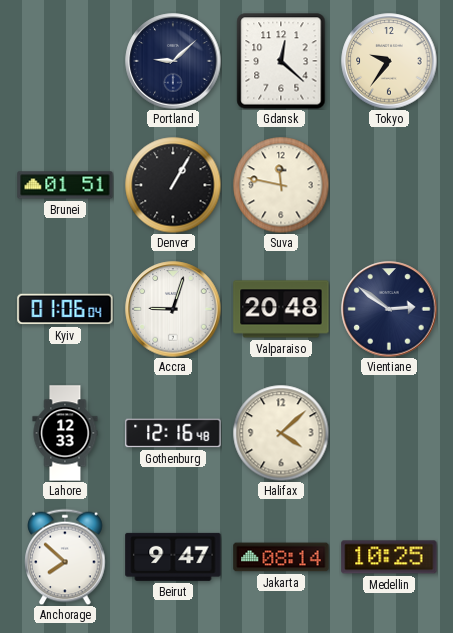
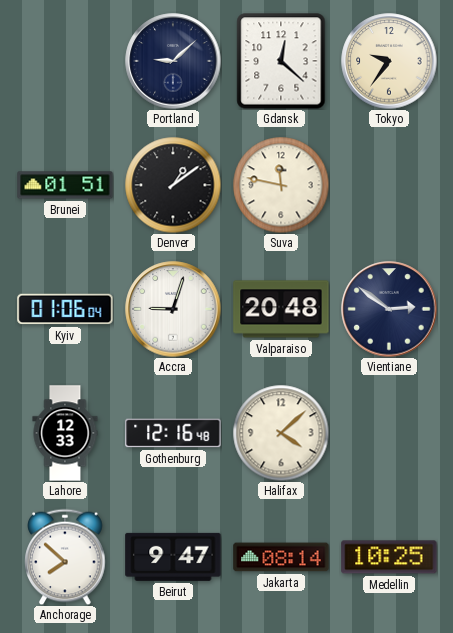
Denver: 1:05 -> 1:09 (173, 185)
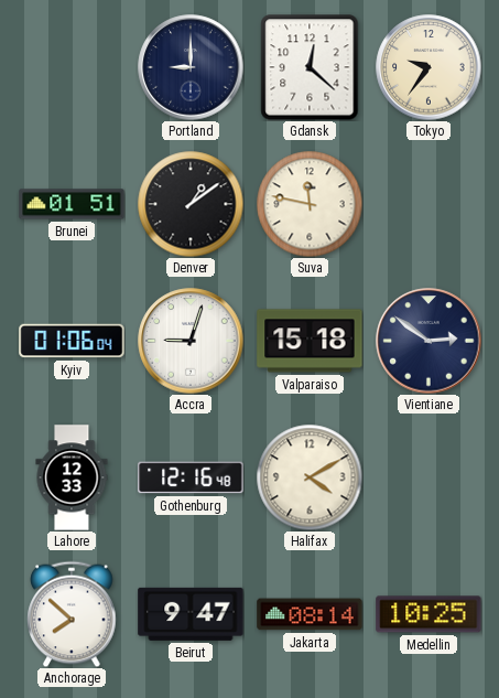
Portland: 9:08 -> 9:00 (191, 67)
Valparaiso: 20:48 -> 15:18 (310, 341)
Halifax: 4:08 -> 4:10 (310, 477)
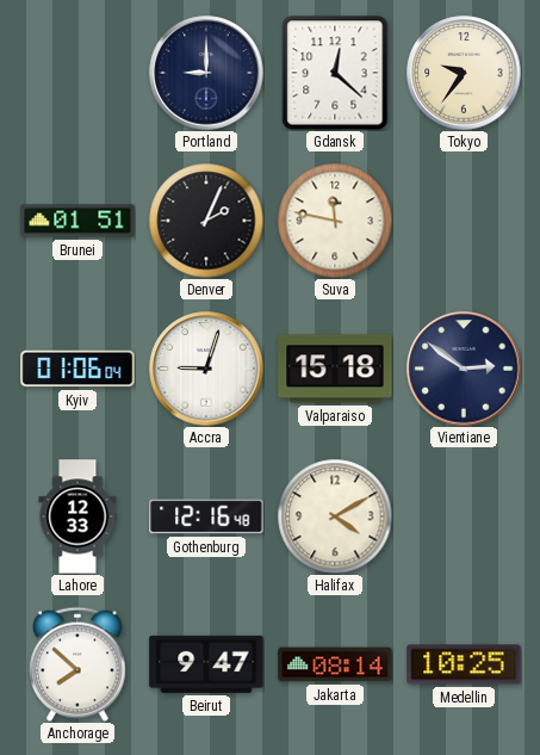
Denver: 1:09 -> 2:04 (206, 221)
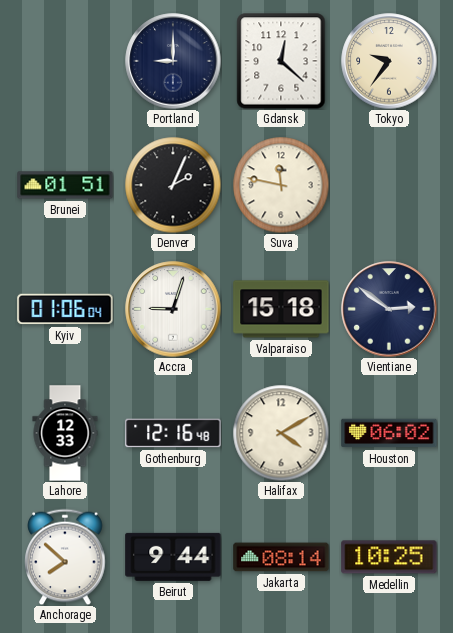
Houston: none -> 06:02 (389, 433)
Beirut: 9:47 -> 9:44 (173, 557)
